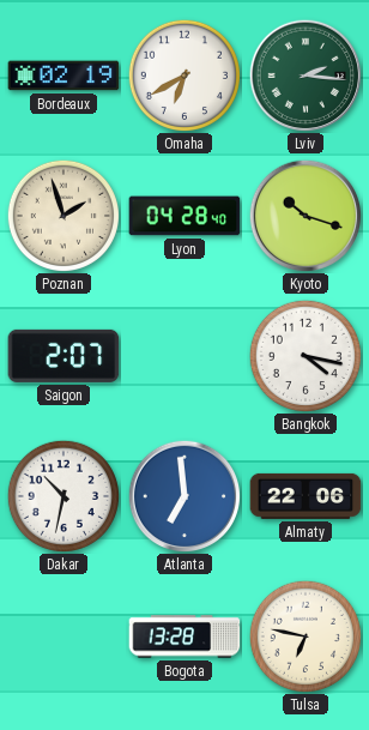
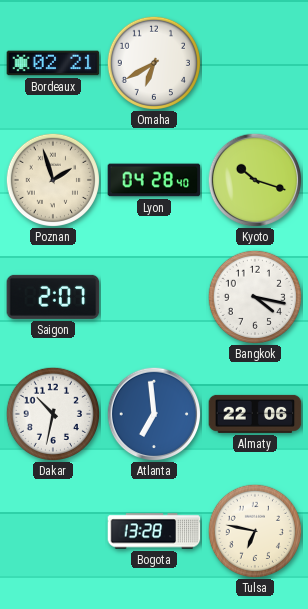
Bordeaux: 02:19 -> 02:21 (53, 63)
Lviv: 2:16 -> none (306, 76)
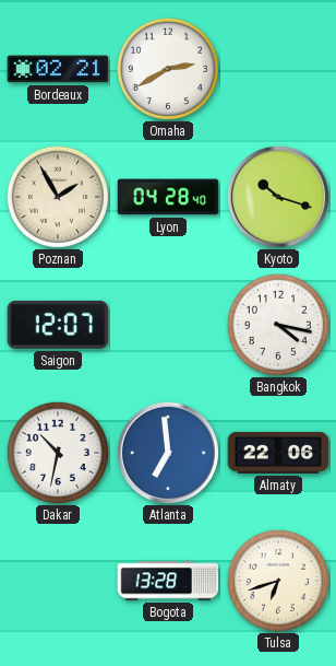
Omaha: 6:40 -> 2:40 (167, 68)
Poznan: 1:57 -> 1:55 (57, 196)
Saigon: 2:07 -> 12:07 (58, 325)
Tulsa: 6:47 -> 6:42 (277, 580)
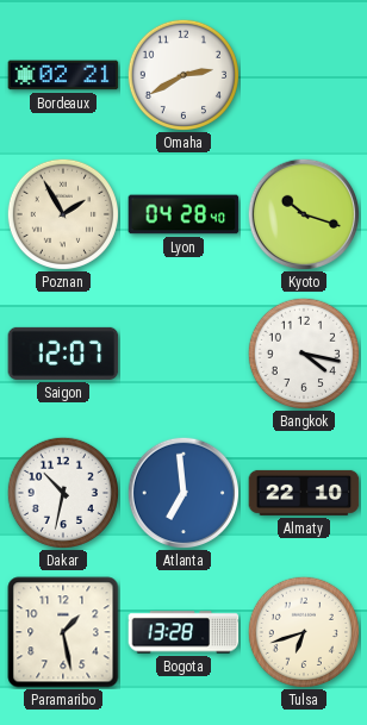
Almaty: 22:06 -> 22:10 (304, 493)
Paramaribo: none -> 1:28 (63, 632)
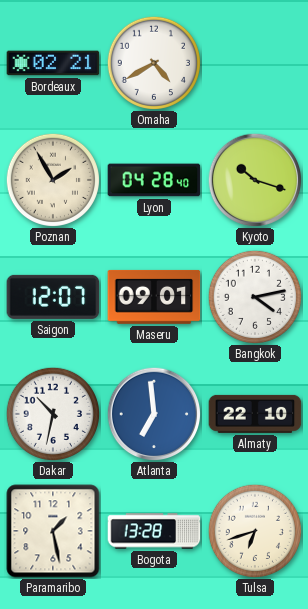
Omaha: 2:40 -> 4:40 (153, 62)
Maseru: none -> 09:01 (154, 297)
Bangkok: 4:17 -> 4:13 (254, 296)
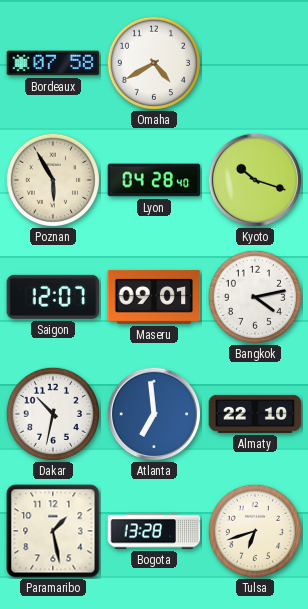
Bordeaux: 02:21 -> 07:58 (53, 63)
Poznan: 1:55 -> 5:55 (52, 179)
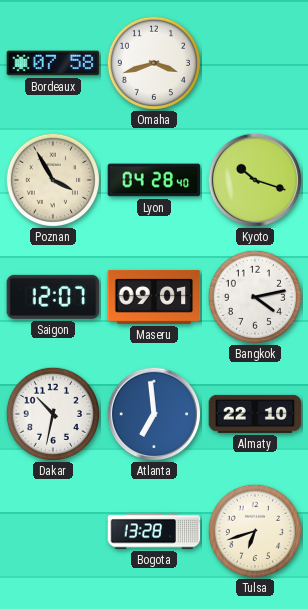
Omaha: 4:40 -> 3:42 (153, 62)
Poznan: 5:55 -> 3:55 (52, 179)
Paramaribo: 1:28 -> none (53, 531)
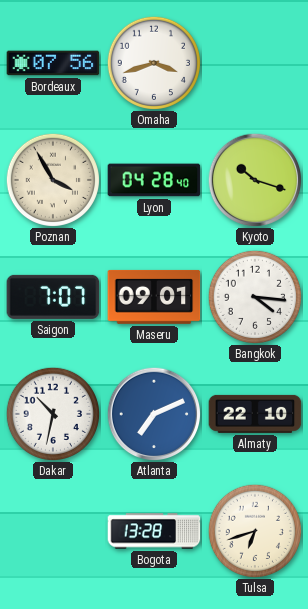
Bordeaux: 07:58 -> 07:56 (53, 63)
Saigon: 12:07 -> 7:07 (53, 297)
Bangkok: 4:13 -> 4:16 (254, 296)
Atlanta: 6:59 -> 7:11 (154, 414)
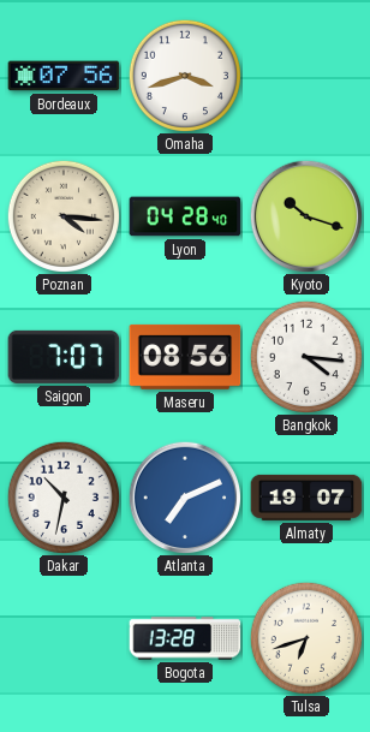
Poznan: 3:55 -> 4:16 (62, 215)
Maseru: 09:01 -> 08:56 (185, 357)
Almaty: 22:10 -> 19:07 (306, 498)
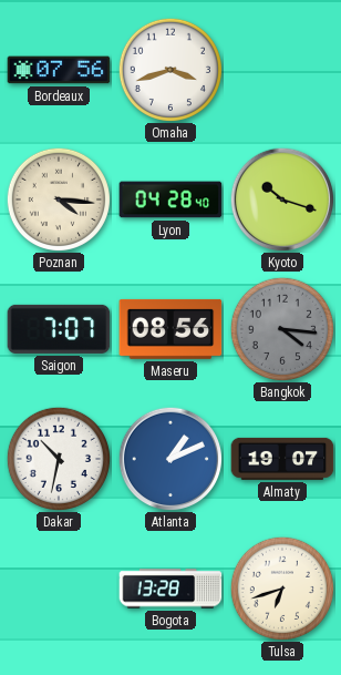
Bangkok dial: white -> grey (281, 328)
Atlanta: 7:11 -> 1:11 (170, 459)
